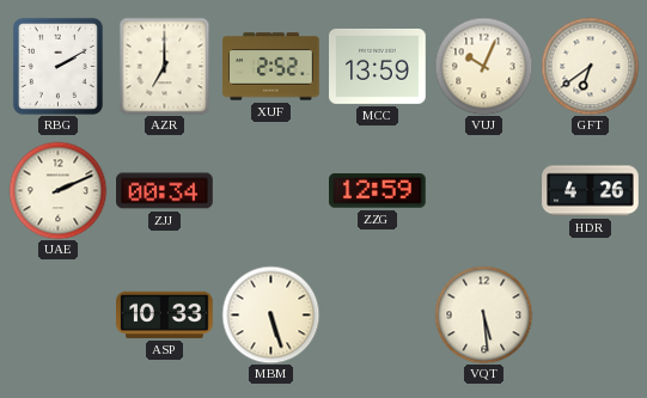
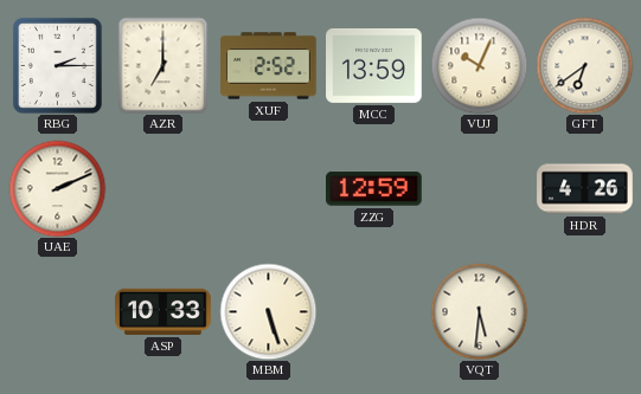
RBG: 2:10 -> 2:15 (57, 65)
ZJJ: 00:34 -> none (165, 191)
VQT: 5:29 -> 5:31 (479, 311)
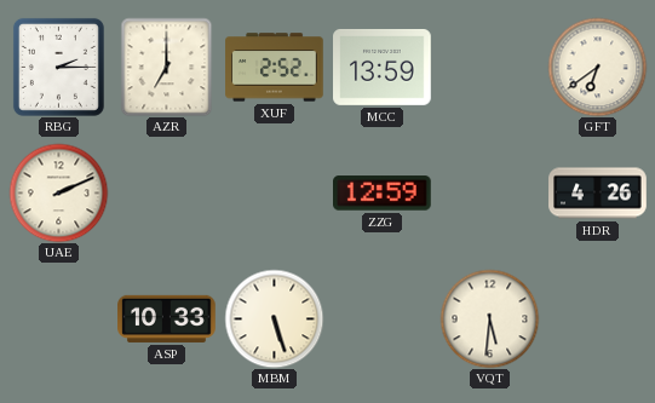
VUJ: 10:04 -> none (479, 65)
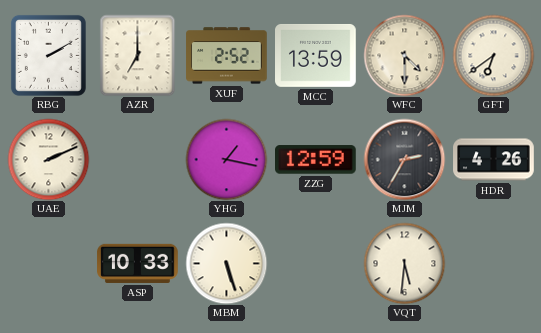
RBG: 2:15 -> 2:10 (48, 55)
WFC: none -> 4:30 (404, 55)
YHG: none -> 1:17 (226, 159)
MJM: none -> 2:35 (404, 159)
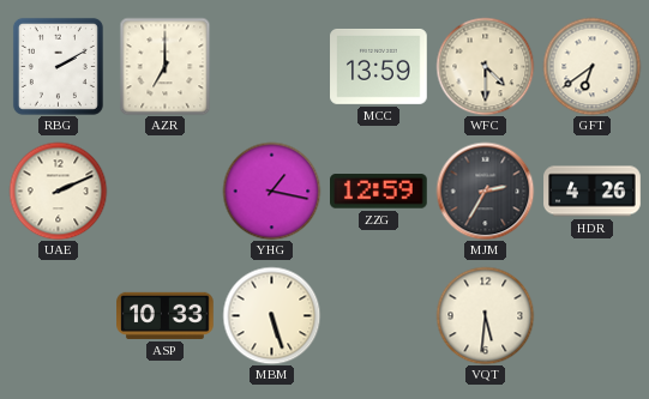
XUF: 2:52 -> none (227, 56)
